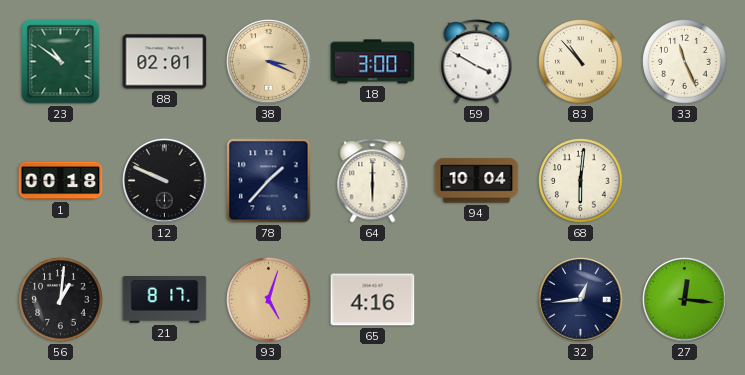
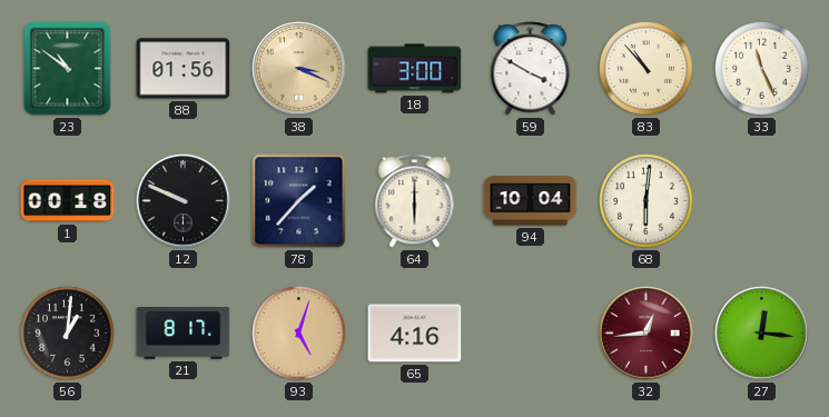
88: 02:01 -> 01:56 (184, 69)
32 dial: navy -> burgundy (647, 334)
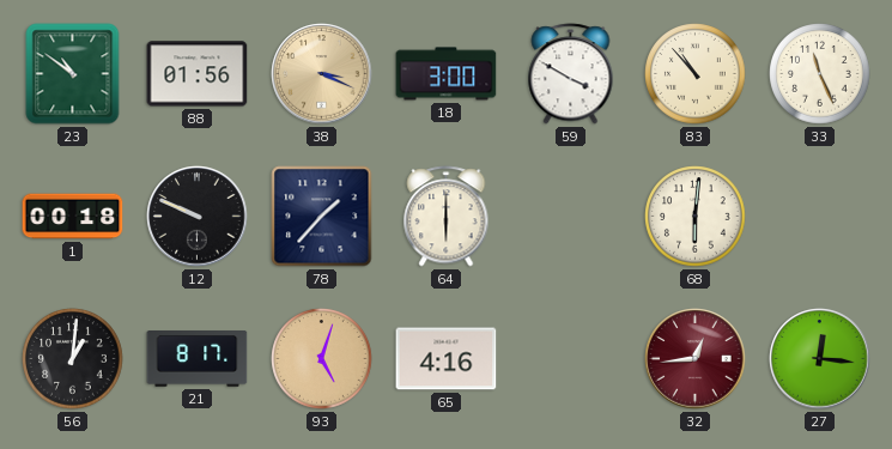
94: 10:04 -> none (531, 201)
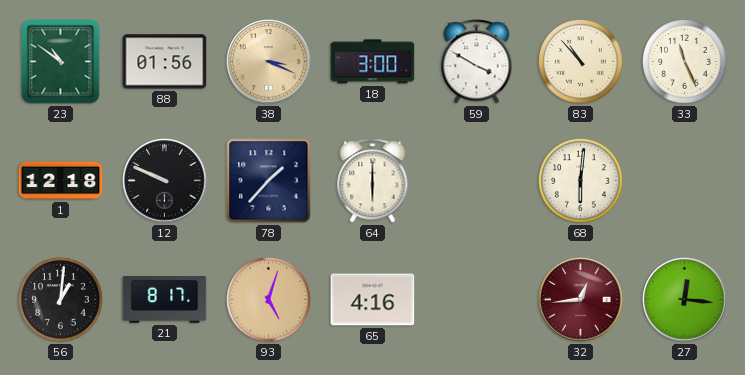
1: 00:18 -> 12:18 (61, 181)
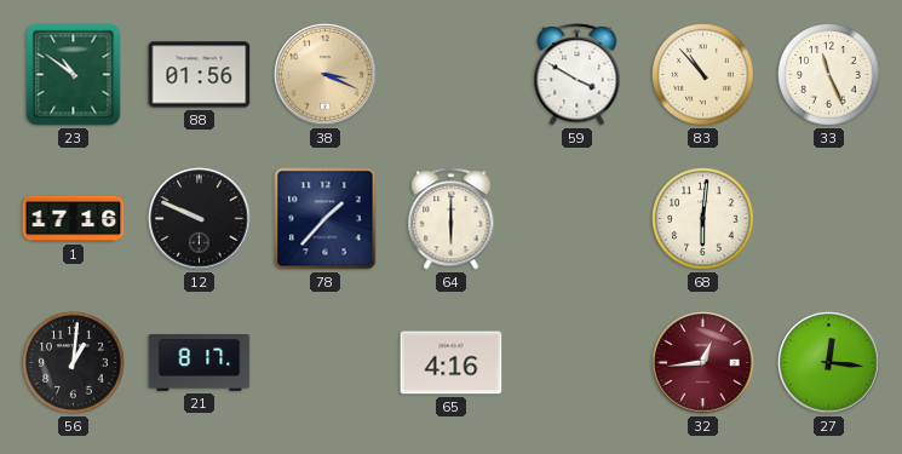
18: 3:00 -> none (373, 62)
1: 12:18 -> 17:16 (74, 219)
93: 5:03 -> none (269, 300)
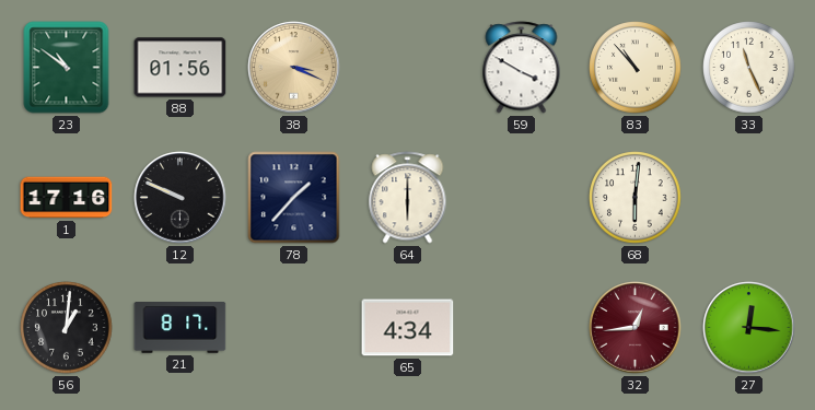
65: 4:16 -> 4:34 (408, 328)
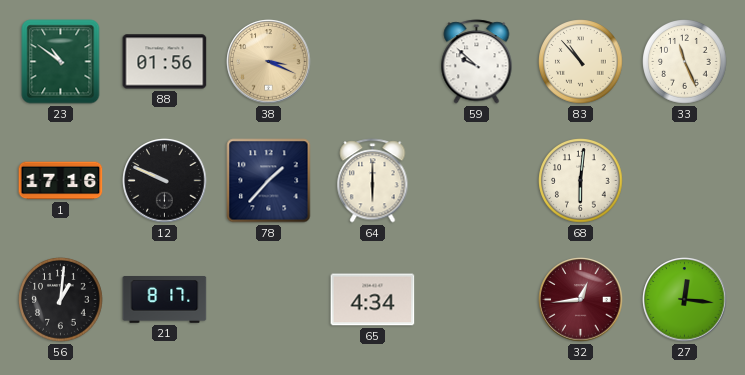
59: 3:50 -> 9:52 (477, 62)
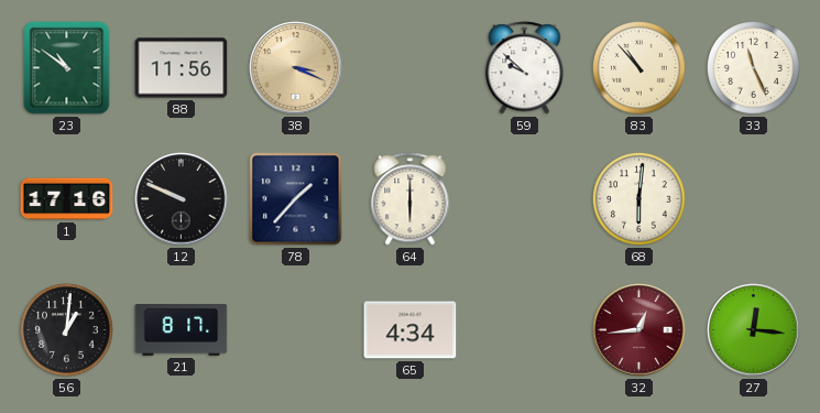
88: 01:56 -> 11:56 (182, 68)
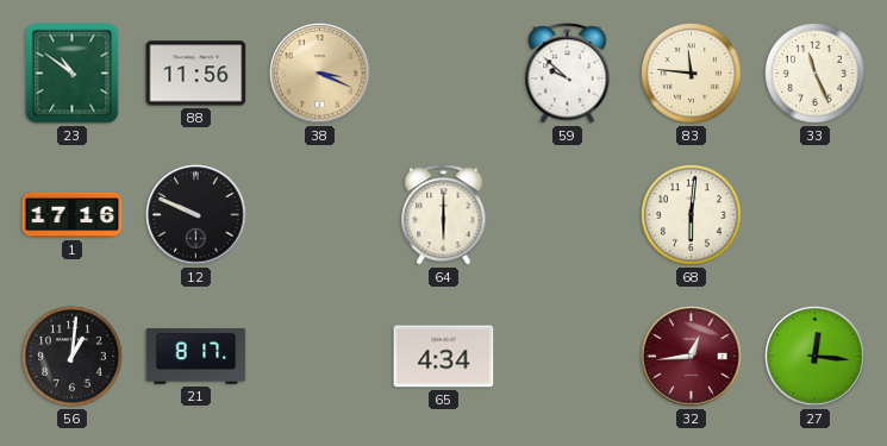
83: 10:53 -> 11:46 (692, 74)
78: 1:37 -> none (296, 199)
